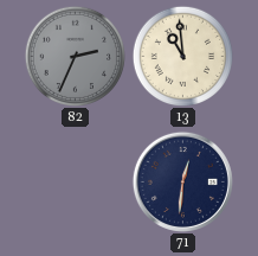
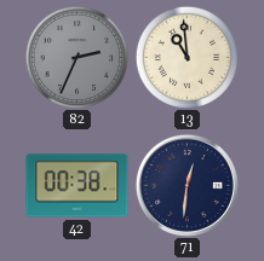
42: none -> 00:38 (78, 186)
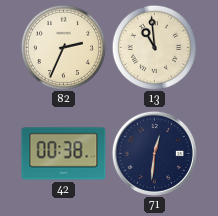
82 dial: grey -> cream (63, 47)
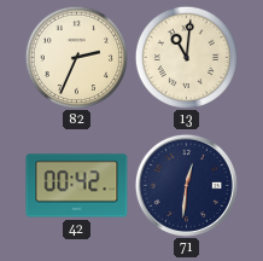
13: 10:59 -> 11:01 (186, 57)
42: 00:38 -> 00:42 (77, 186)
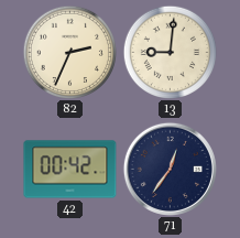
13: 11:01 -> 9:01 (170, 52)
71: 12:31 -> 12:36 (170, 169)
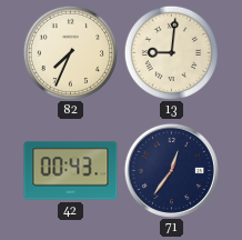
82: 2:34 -> 7:34 (70, 52)
42: 00:42 -> 00:43 (71, 171)
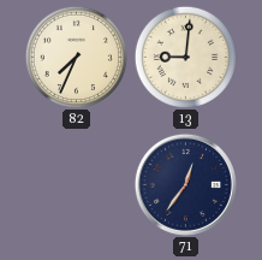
42: 00:43 -> none (71, 171)
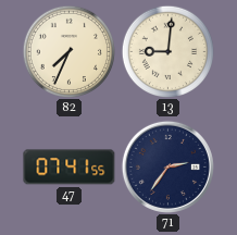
47: none -> 07:41 (70, 168)
71: 12:36 -> 2:36 (167, 166)
